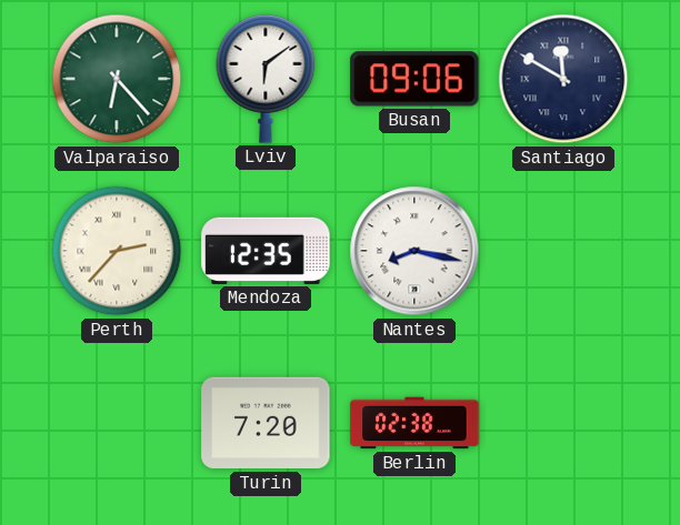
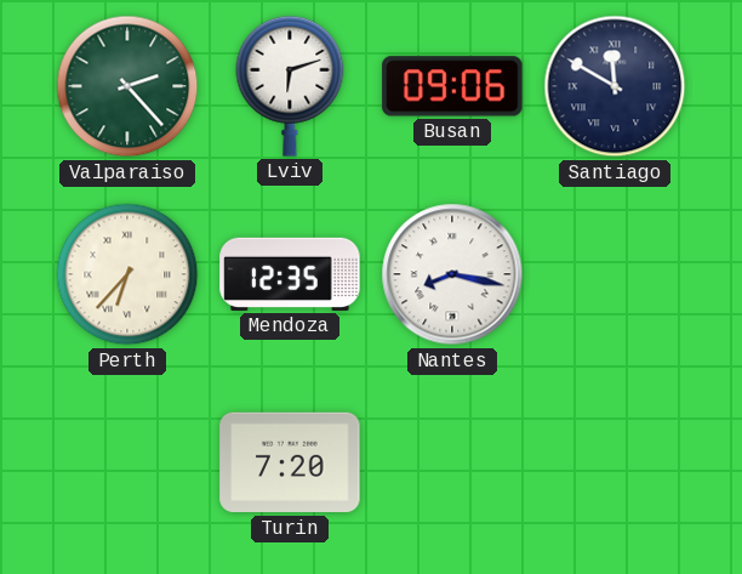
Valparaiso: 6:23 -> 2:23 (127, 86)
Lviv: 6:09 -> 6:12 (290, 86)
Perth: 2:37 -> 6:37 (127, 274)
Berlin: 02:38 -> none (414, 423)
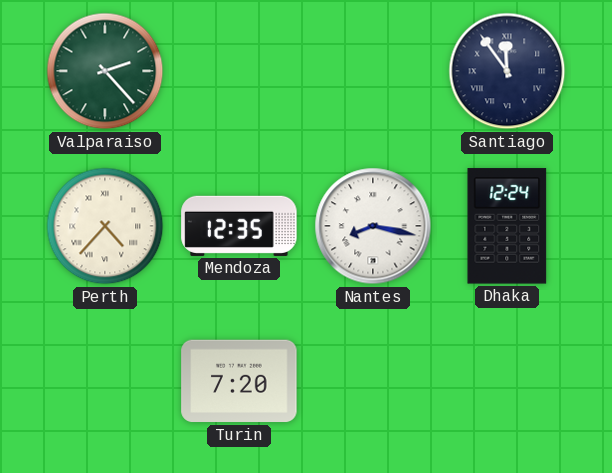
Lviv: 6:12 -> none (290, 86)
Busan: 09:06 -> none (452, 86)
Santiago: 11:50 -> 11:54 (507, 71)
Perth: 6:37 -> 4:37 (105, 226)
Dhaka: none -> 12:24 (507, 226)
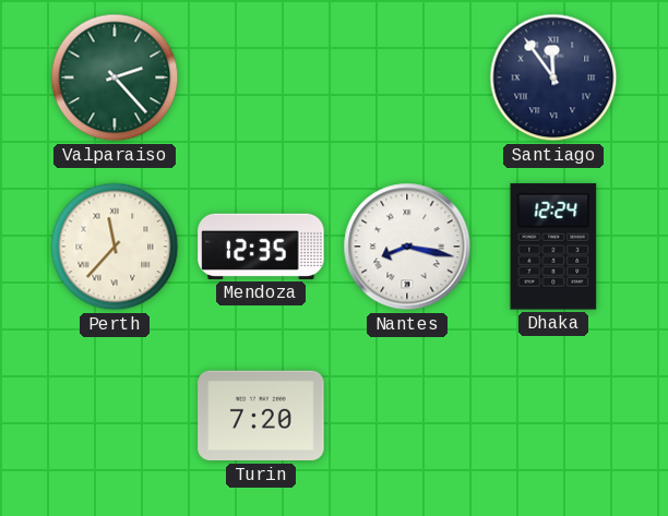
Perth: 4:37 -> 11:37 (115, 247)
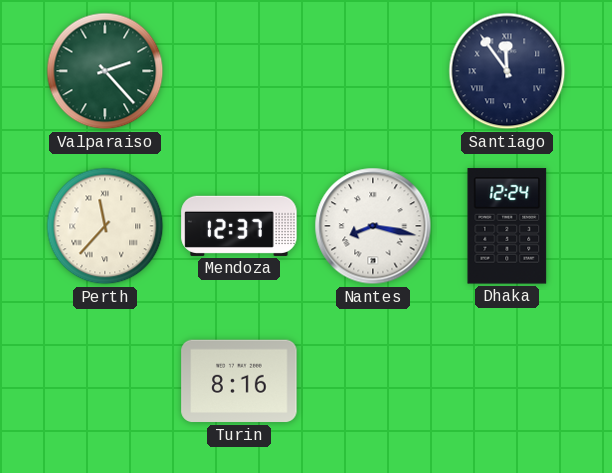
Mendoza: 12:35 -> 12:37 (239, 226)
Turin: 7:20 -> 8:16 (239, 381)
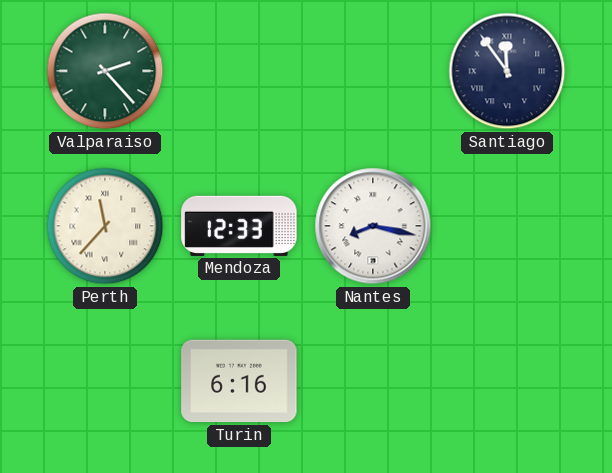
Mendoza: 12:37 -> 12:33 (239, 226)
Dhaka: 12:24 -> none (507, 226)
Turin: 8:16 -> 6:16 (239, 381)
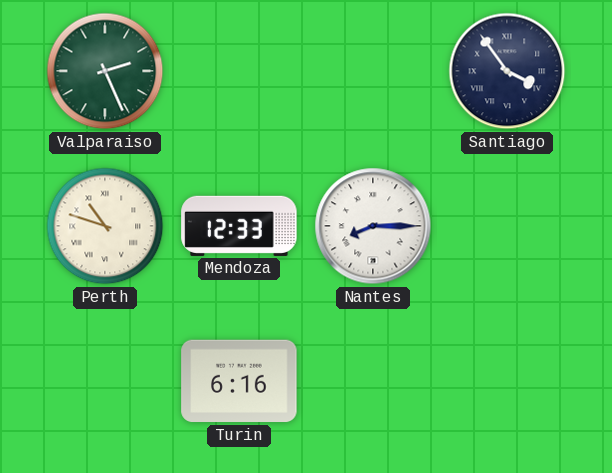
Valparaiso: 2:23 -> 2:26 (105, 71)
Santiago: 11:54 -> 3:54 (507, 71)
Perth: 11:37 -> 10:48 (105, 226)
Nantes: 8:17 -> 8:15 (373, 226)
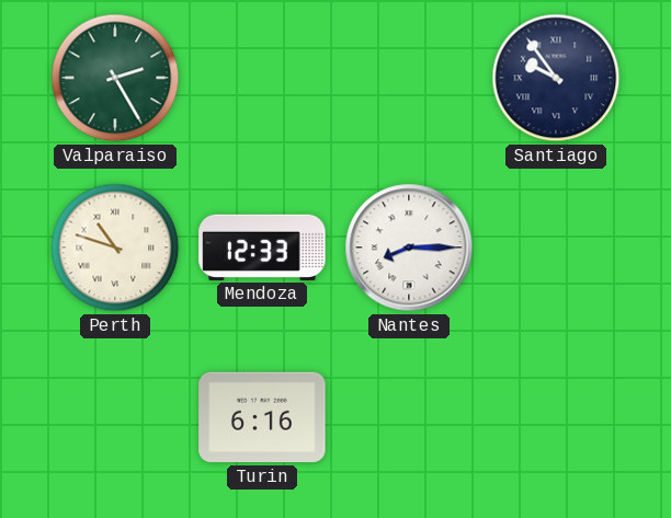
Valparaiso: 2:26 -> 2:25 (115, 78)
Santiago: 3:54 -> 9:54 (556, 78)
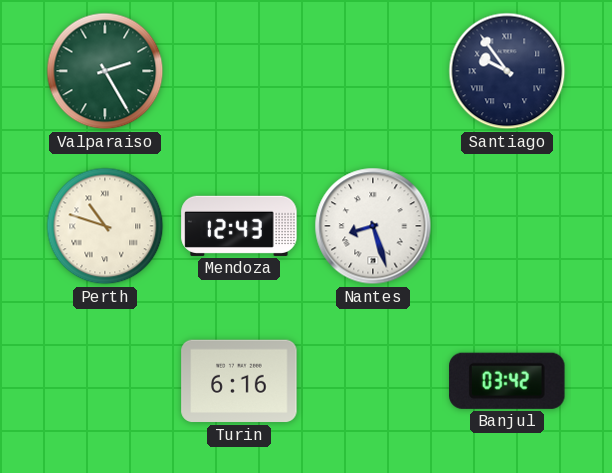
Mendoza: 12:33 -> 12:43 (239, 226)
Nantes: 8:15 -> 8:27 (373, 226)
Banjul: none -> 03:42 (507, 381)
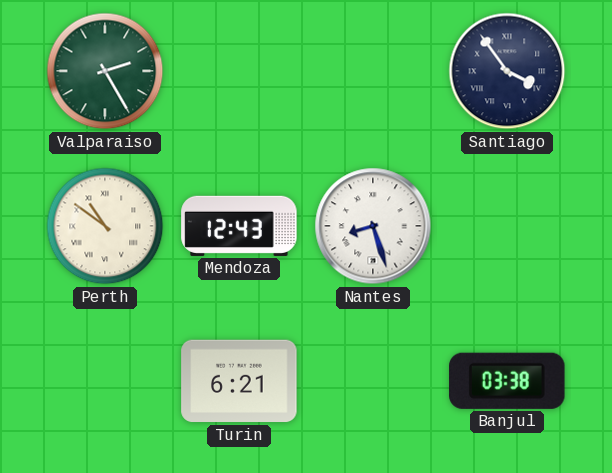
Santiago: 9:54 -> 3:54 (507, 71)
Perth: 10:48 -> 10:51 (105, 226)
Turin: 6:16 -> 6:21 (239, 381)
Banjul: 03:42 -> 03:38 (507, 381)
